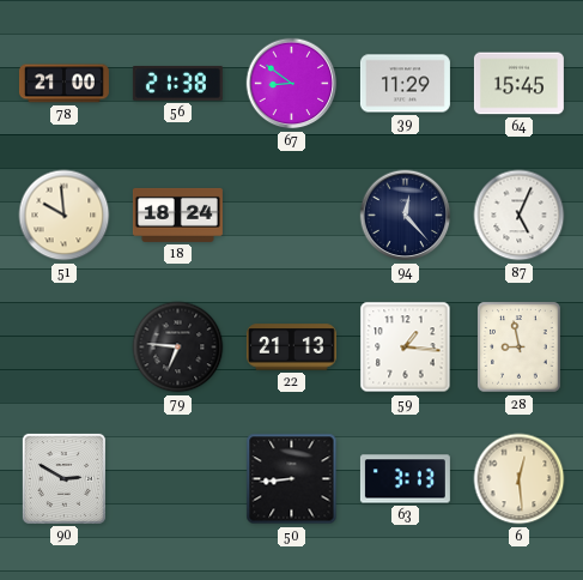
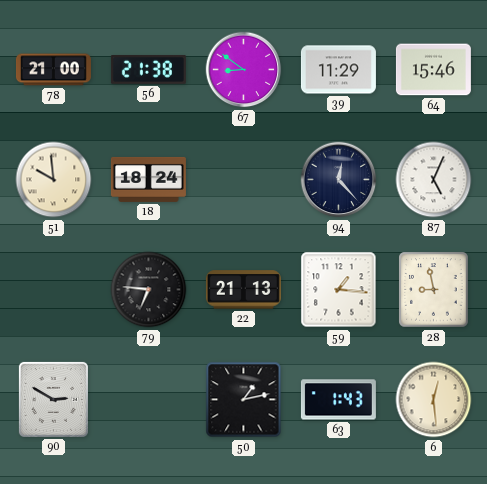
64: 15:45 -> 15:46 (433, 70)
50: 8:44 -> 1:13 (244, 400)
63: 3:13 -> 1:43 (338, 400)
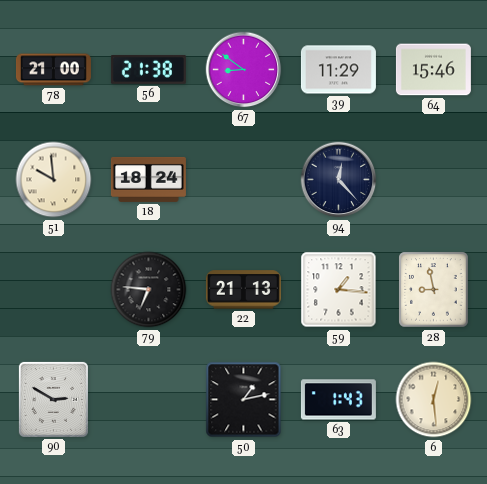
87: 5:04 -> none (434, 180)
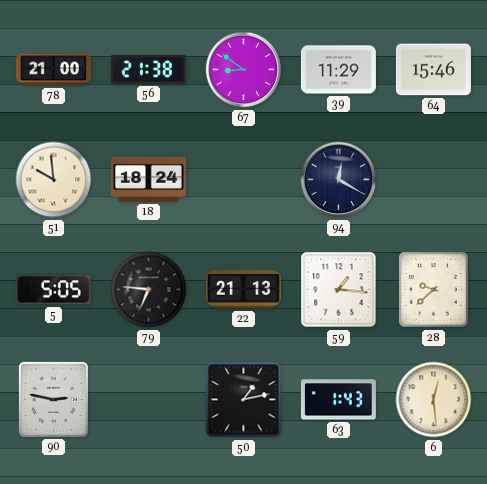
94: 12:23 -> 12:20 (339, 180)
5: none -> 5:05 (53, 290)
28: 8:58 -> 9:38 (434, 290)
90: 2:50 -> 2:47 (53, 399)
